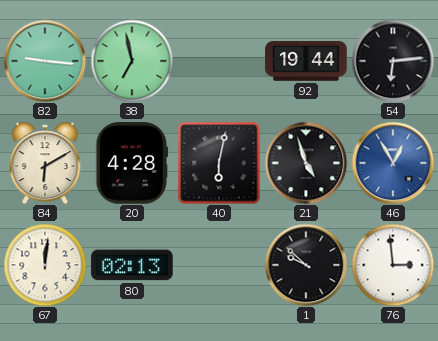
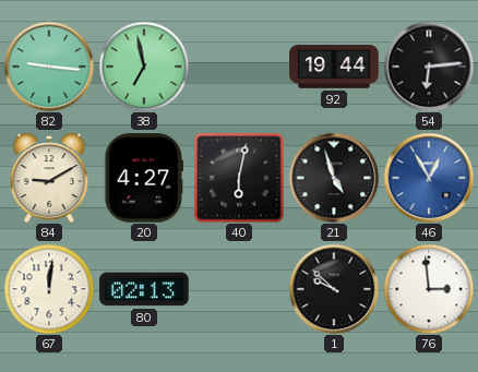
84: 6:10 -> 9:10 (49, 178)
20: 4:28 -> 4:27 (144, 178)
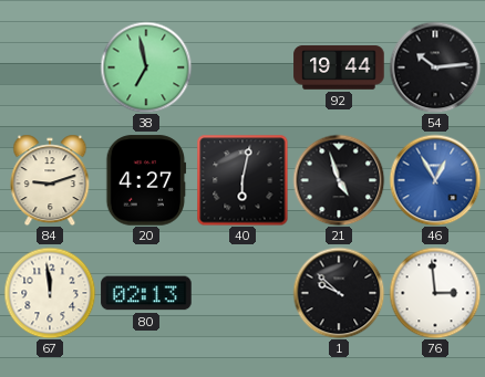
82: 9:16 -> none (49, 67)
54: 6:14 -> 10:14 (435, 67)
84: 9:10 -> 9:12 (50, 180)
67: 12:01 -> 11:59 (50, 293)
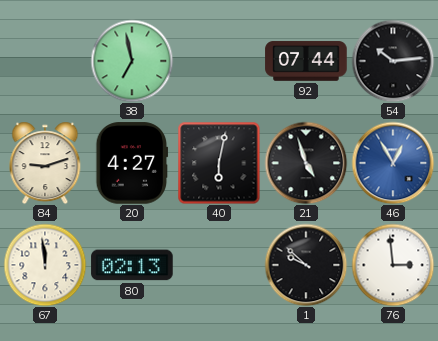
92: 19:44 -> 07:44 (306, 61)
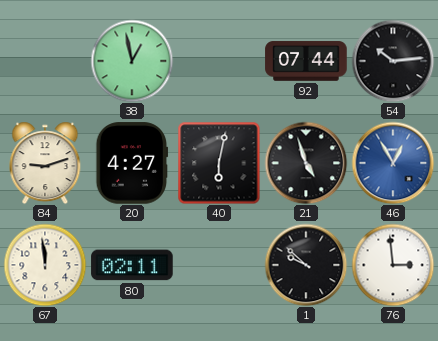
38: 6:58 -> 12:58 (132, 61)
80: 02:13 -> 02:11 (132, 265)
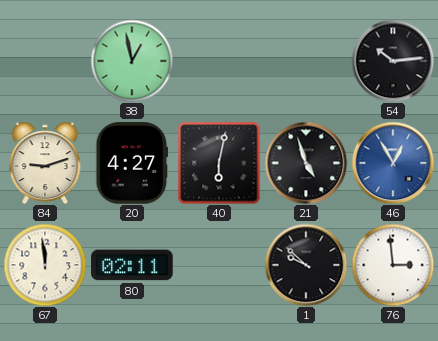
92: 07:44 -> none (306, 61)
